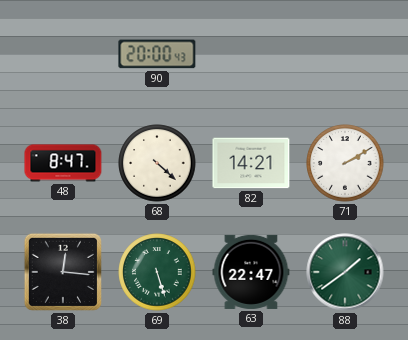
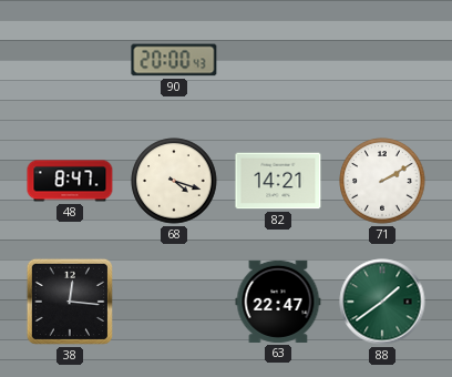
68: 4:22 -> 4:18 (174, 181)
69: 5:27 -> none (157, 272)
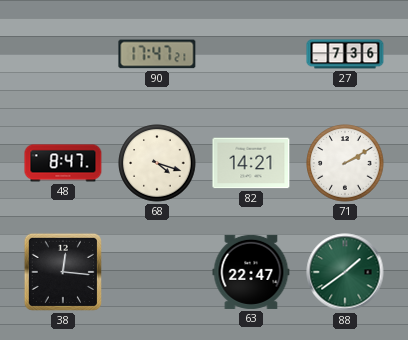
90: 20:00 -> 17:47 (157, 54)
27: none -> 7:36 (345, 54)
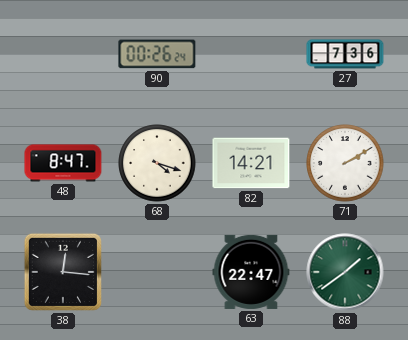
90: 17:47 -> 00:26 (157, 54)
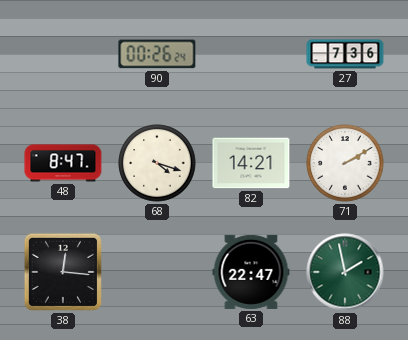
88: 1:39 -> 1:58 (345, 272)
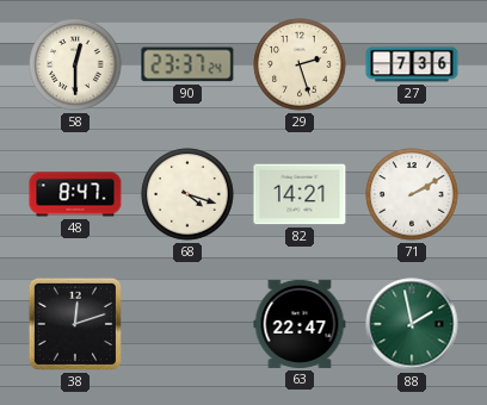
58: none -> 12:30 (75, 64)
90: 00:26 -> 23:37 (187, 64)
29: none -> 2:27 (300, 64)
38: 12:16 -> 12:12 (75, 324)
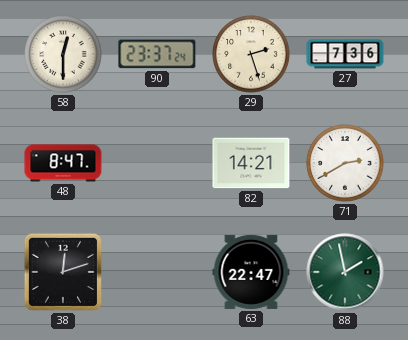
68: 4:18 -> none (187, 194)
71: 2:10 -> 2:40 (345, 163)
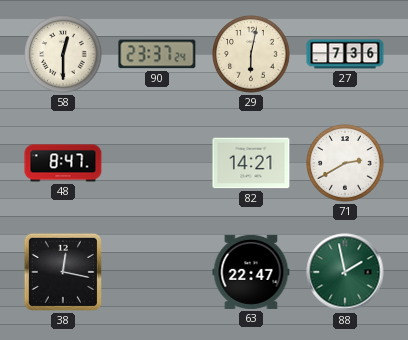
29: 2:27 -> 6:02 (251, 54)
38: 12:12 -> 12:17 (63, 272)
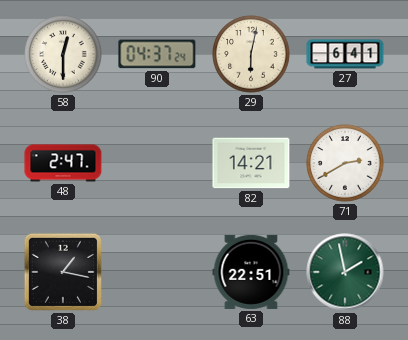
90: 23:37 -> 04:37 (157, 54)
27: 7:36 -> 6:41 (345, 54)
48: 8:47 -> 2:47 (63, 163)
38: 12:17 -> 1:17 (63, 272)
63: 22:47 -> 22:51 (251, 272)
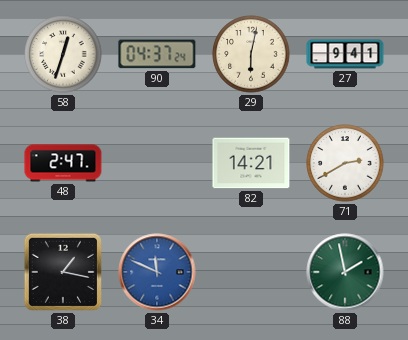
58: 12:30 -> 12:33 (63, 54)
27: 6:41 -> 9:41 (345, 54)
34: none -> 11:49 (157, 272)
63: 22:51 -> none (251, 272)
